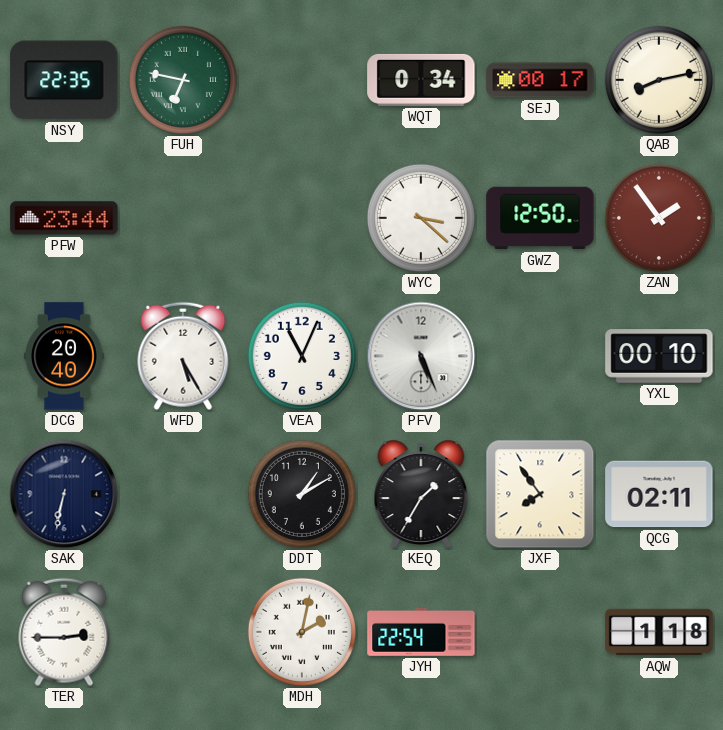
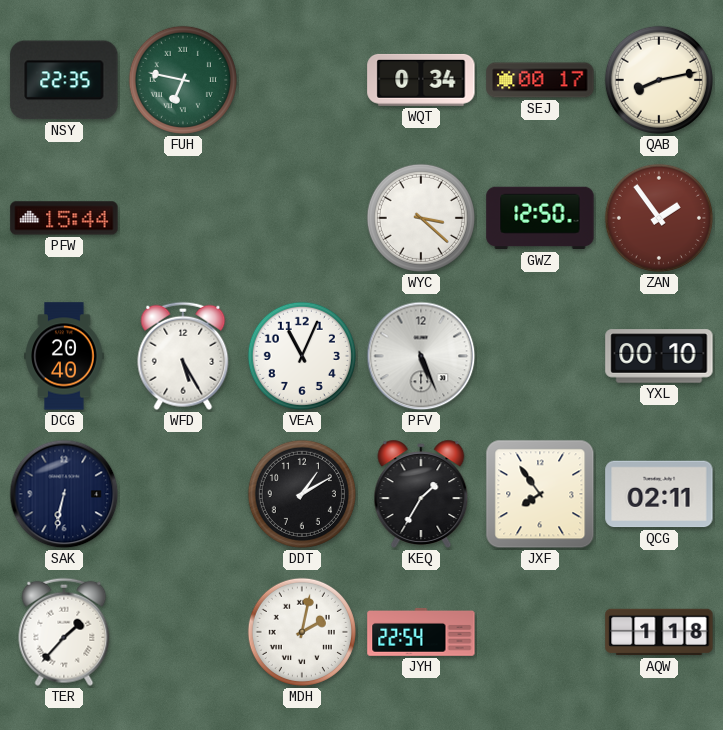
PFW: 23:44 -> 15:44 (64, 218)
TER: 2:45 -> 1:37 (64, 632)
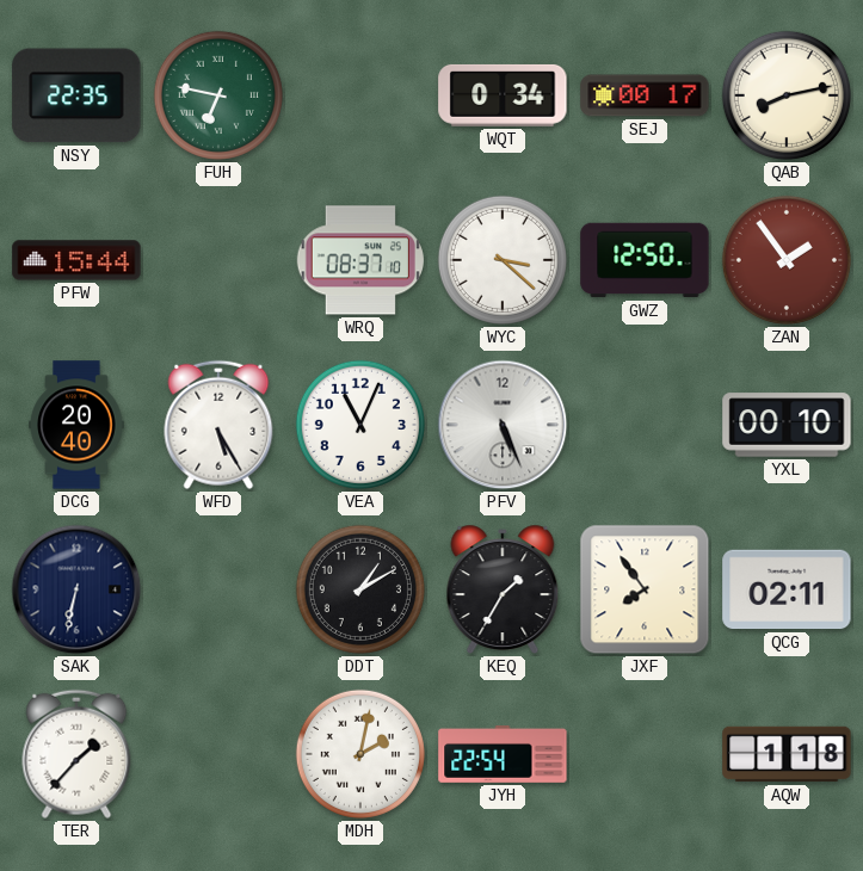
WRQ: none -> 08:37 (360, 260)
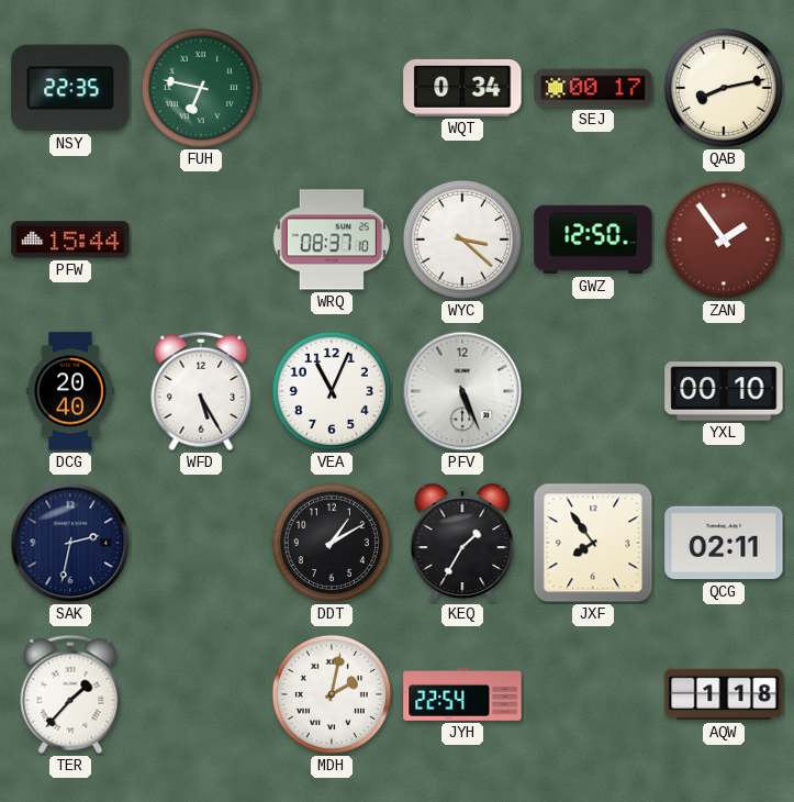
SAK: 6:32 -> 2:32 (70, 543)
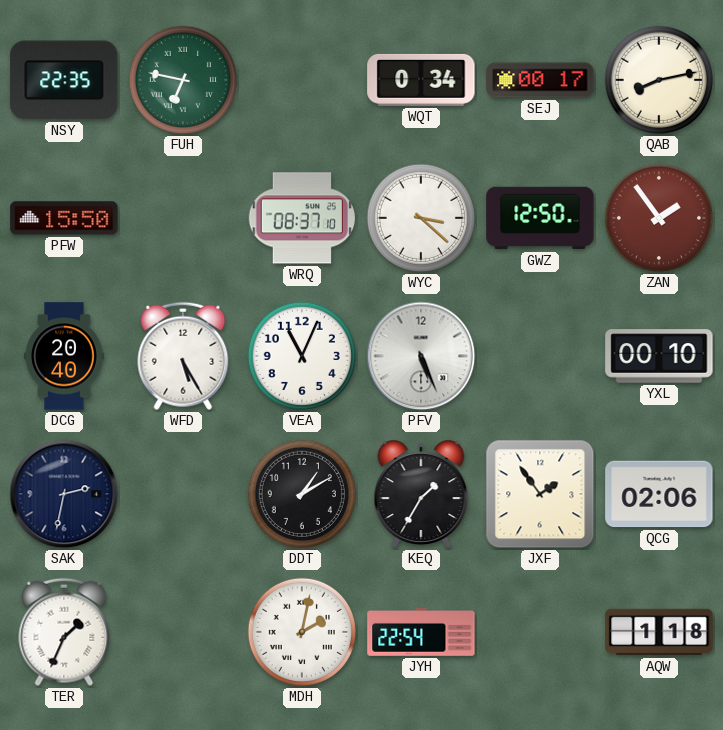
PFW: 15:44 -> 15:50 (64, 218)
JXF: 7:54 -> 1:54 (540, 494)
QCG: 02:11 -> 02:06 (659, 494)
TER: 1:37 -> 1:34 (64, 632)
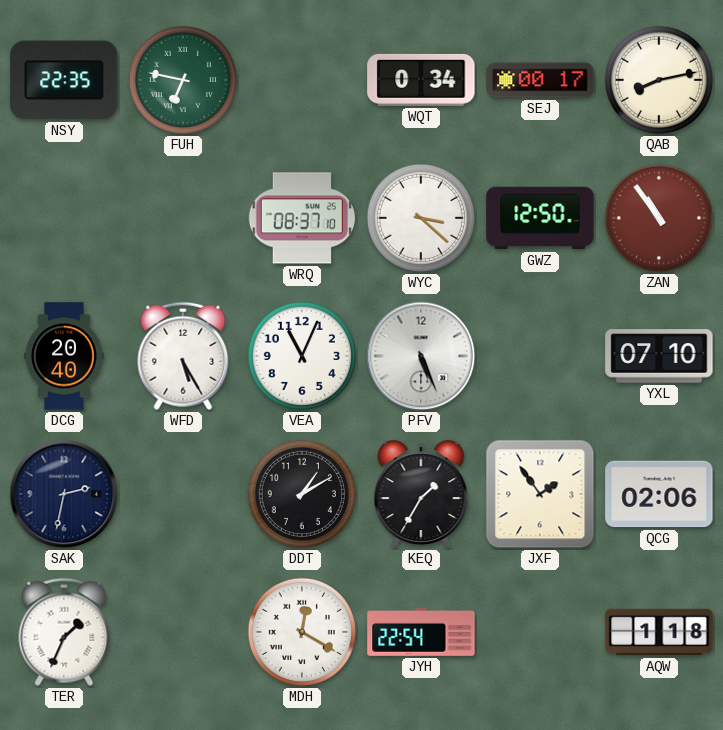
PFW: 15:50 -> none (64, 218)
ZAN: 1:54 -> 10:54 (659, 218)
YXL: 00:10 -> 07:10 (659, 356)
MDH: 2:02 -> 12:20 (302, 632)
